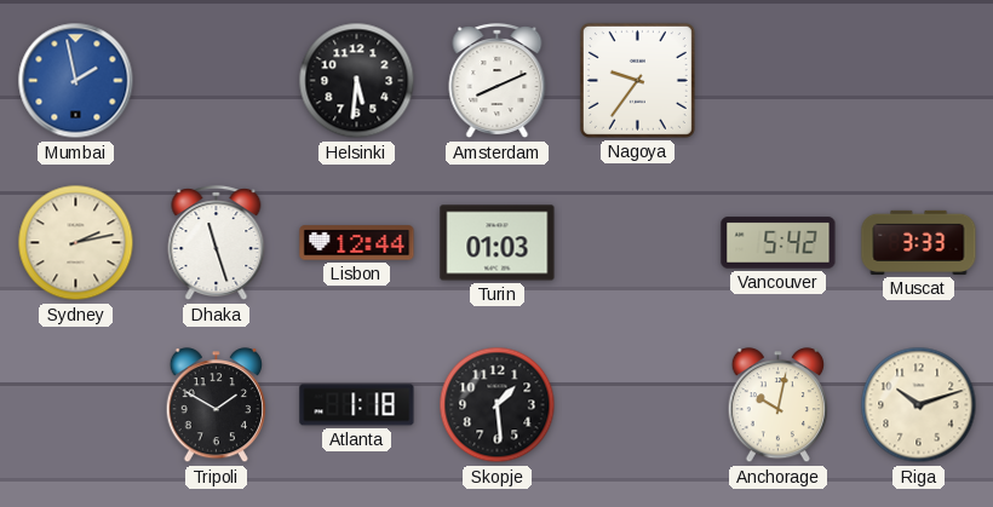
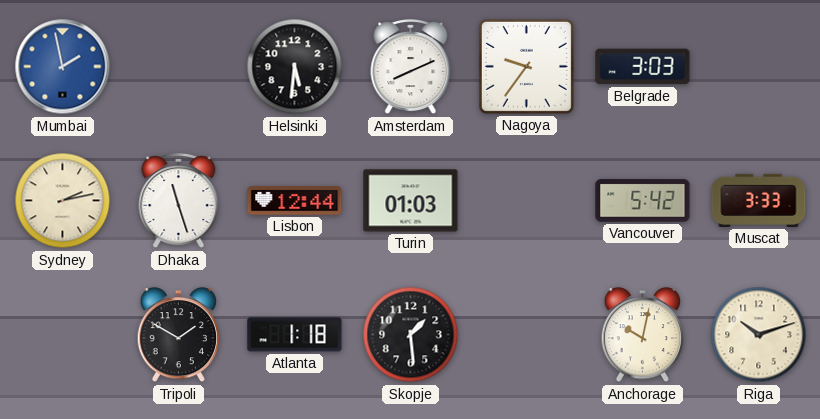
Belgrade: none -> 3:03 (643, 67)
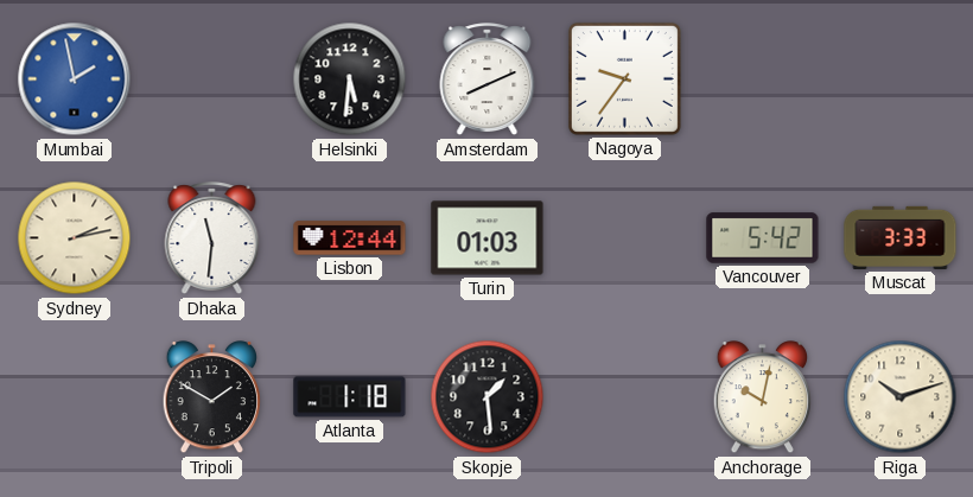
Belgrade: 3:03 -> none (643, 67)
Dhaka: 11:27 -> 11:31 (212, 238)
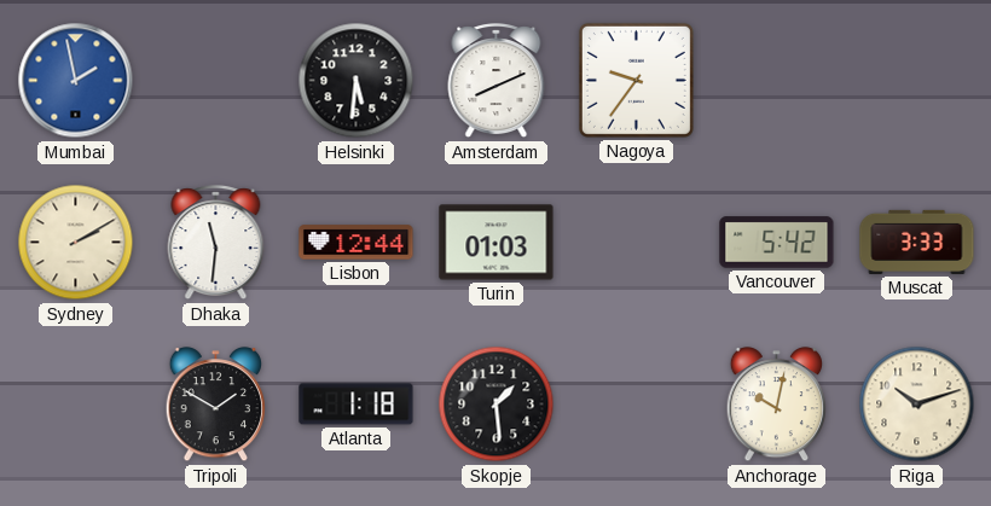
Sydney: 2:13 -> 2:10 (76, 243)
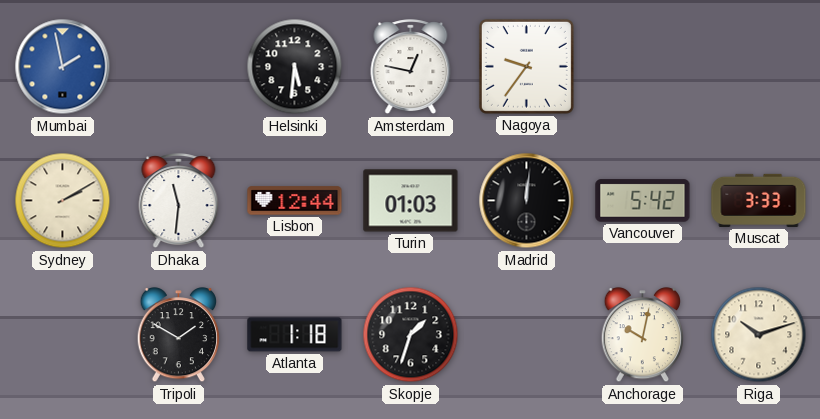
Amsterdam: 8:11 -> 12:47 (411, 67)
Madrid: none -> 12:01 (527, 201)
Skopje: 1:29 -> 1:33 (411, 335)
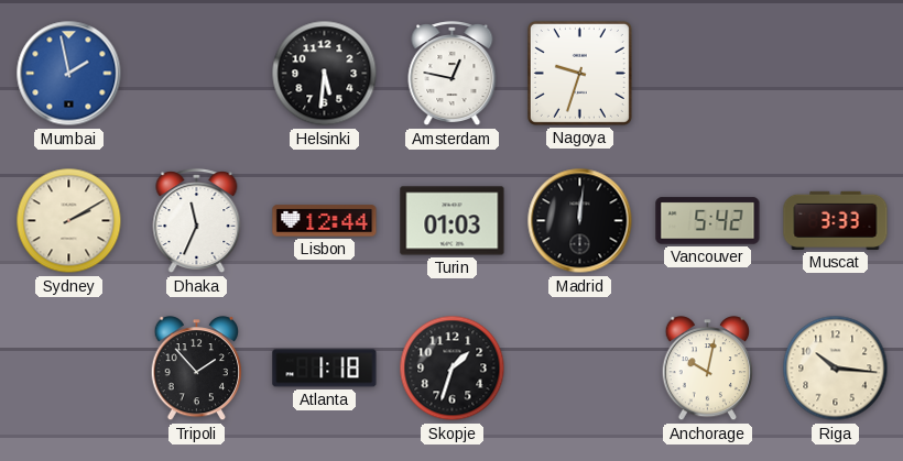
Nagoya: 9:36 -> 9:33 (579, 73)
Dhaka: 11:31 -> 11:34 (197, 221)
Tripoli: 1:50 -> 1:53 (196, 370)
Riga: 10:12 -> 10:16 (836, 369)
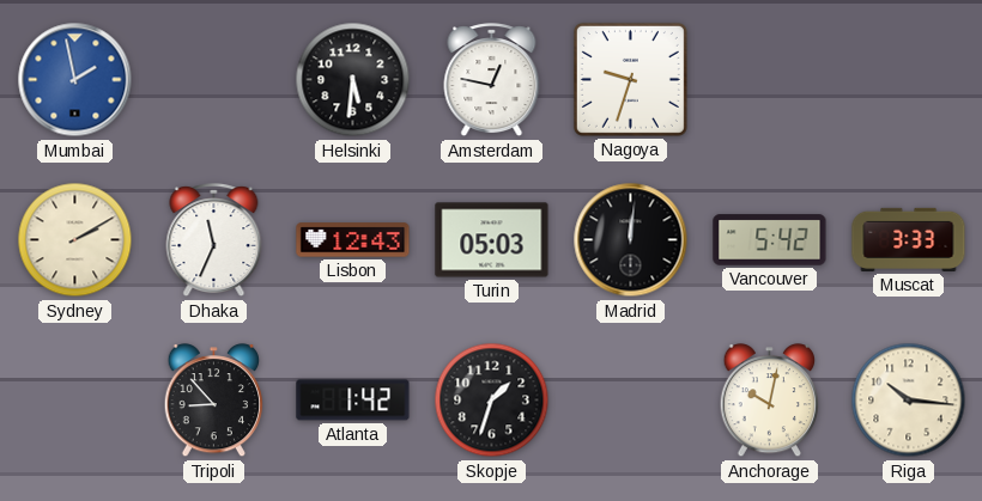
Lisbon: 12:44 -> 12:43 (353, 240)
Turin: 01:03 -> 05:03 (492, 240)
Tripoli: 1:53 -> 8:53 (213, 402)
Atlanta: 1:18 -> 1:42 (353, 401)
